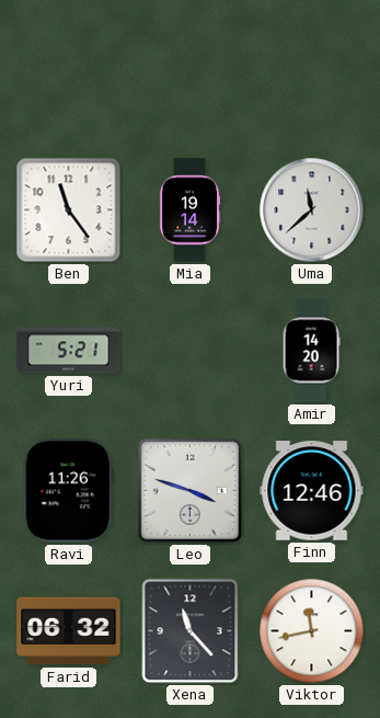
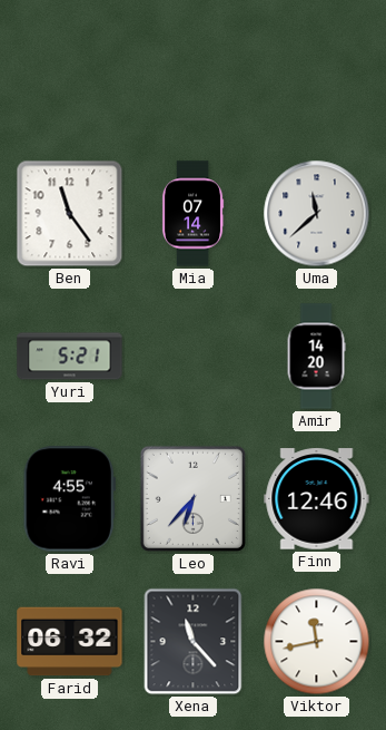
Mia: 19:14 -> 07:14 (192, 214)
Ravi: 11:26 -> 4:55 (69, 499)
Leo: 3:48 -> 6:37 (192, 498)
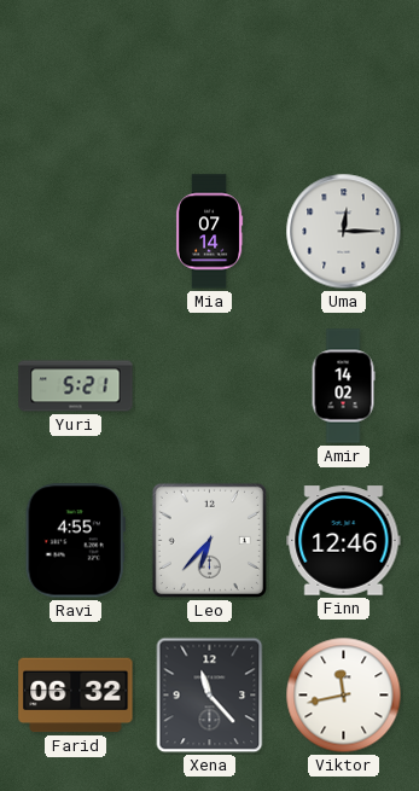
Ben: 11:24 -> none (70, 214)
Uma: 11:38 -> 12:15 (344, 232)
Amir: 14:20 -> 14:02 (343, 386)
